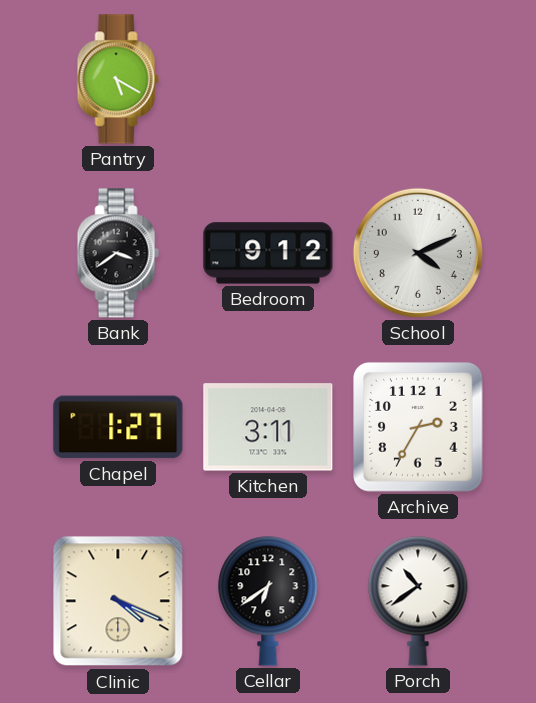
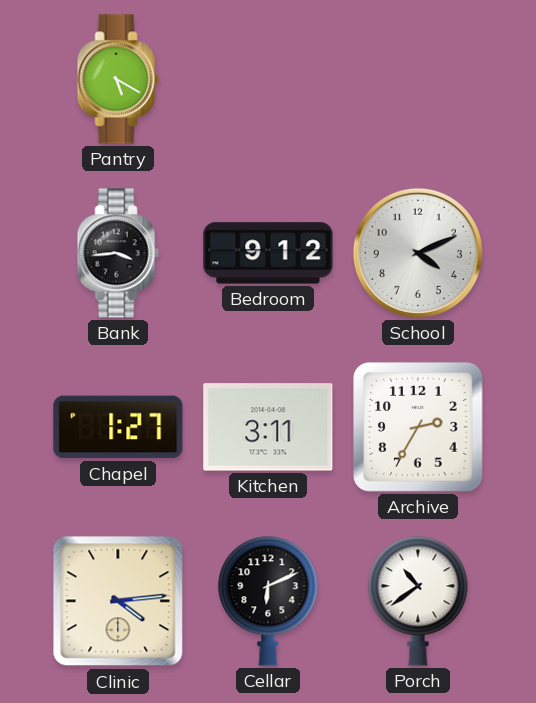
Bank: 3:39 -> 3:44 (118, 253)
Clinic: 4:19 -> 4:14 (118, 601)
Cellar: 6:39 -> 6:11 (268, 601)
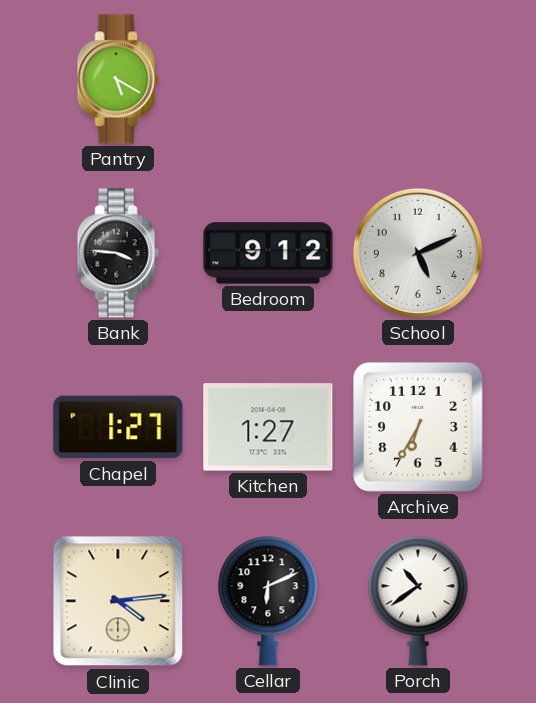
Bank: 3:44 -> 3:46 (118, 253)
School: 4:11 -> 5:11 (418, 253)
Kitchen: 3:11 -> 1:27 (268, 427)
Archive: 2:35 -> 6:35 (419, 428)
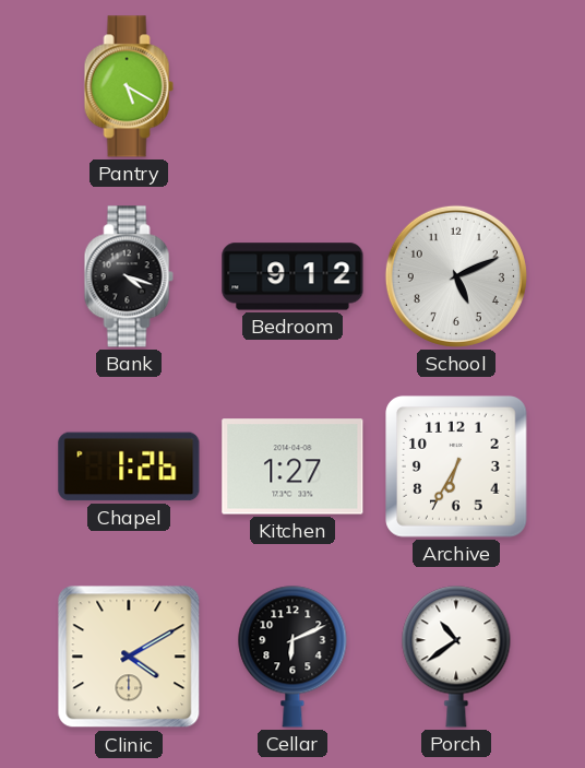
Bank: 3:46 -> 4:18 (129, 276)
Chapel: 1:27 -> 1:26 (129, 466)
Clinic: 4:14 -> 4:10 (129, 657)
